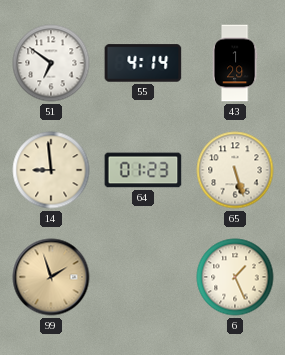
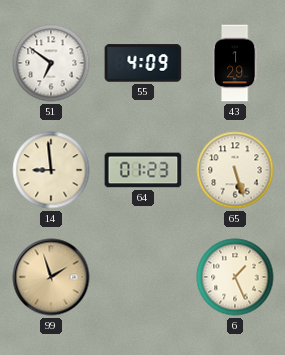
55: 4:14 -> 4:09 (143, 63)
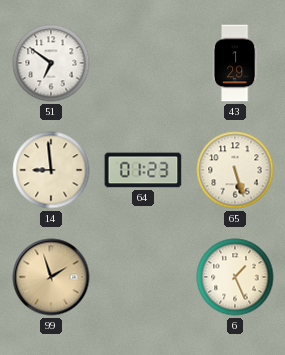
55: 4:09 -> none (143, 63)
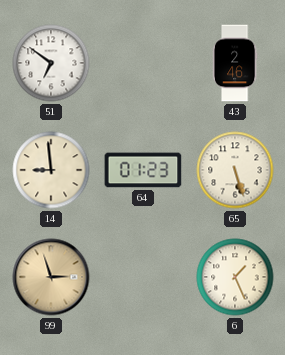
43: 1:29 -> 2:46 (235, 63)
99: 1:57 -> 2:57 (51, 277)
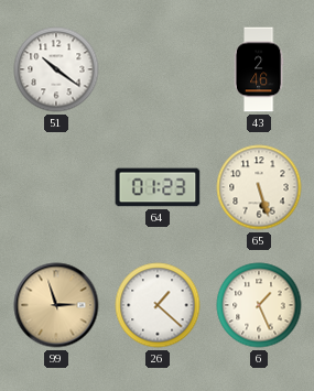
51: 6:51 -> 10:21 (56, 69)
14: 8:59 -> none (51, 170)
26: none -> 1:22 (158, 305)
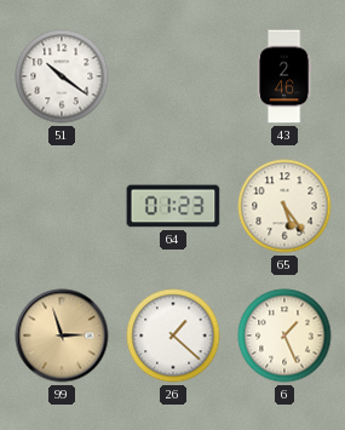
65: 5:27 -> 5:24 (284, 206)
